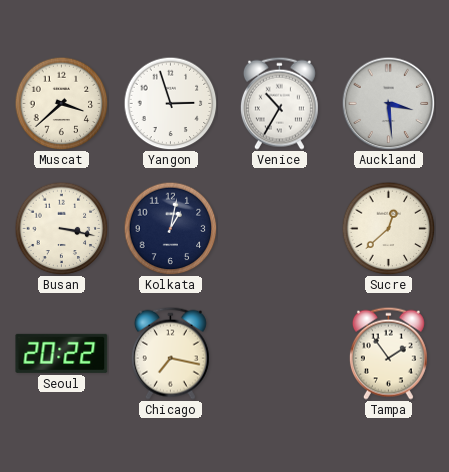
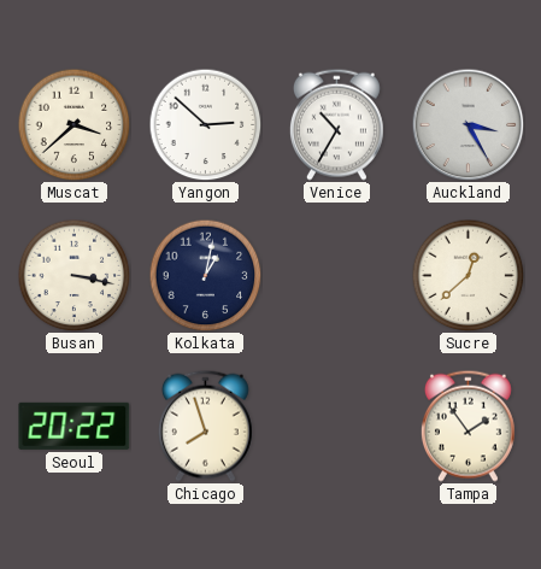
Yangon: 2:57 -> 2:52 (205, 124)
Auckland: 3:29 -> 3:25 (468, 124)
Chicago: 7:17 -> 7:57 (205, 426)
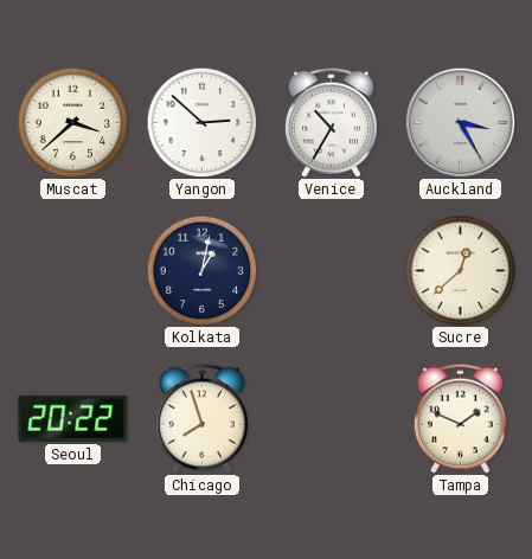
Busan: 3:17 -> none (73, 275)
Tampa: 1:54 -> 1:49 (460, 418)
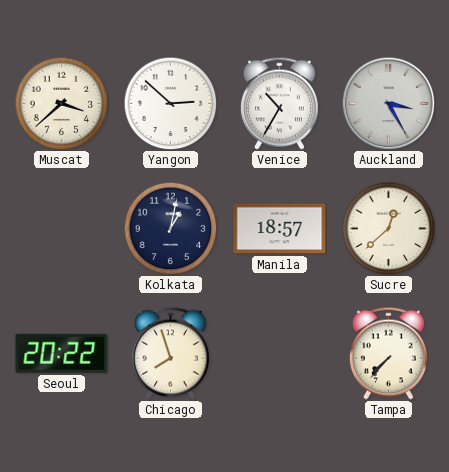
Manila: none -> 18:57 (280, 229)
Tampa: 1:49 -> 7:37 (388, 353)
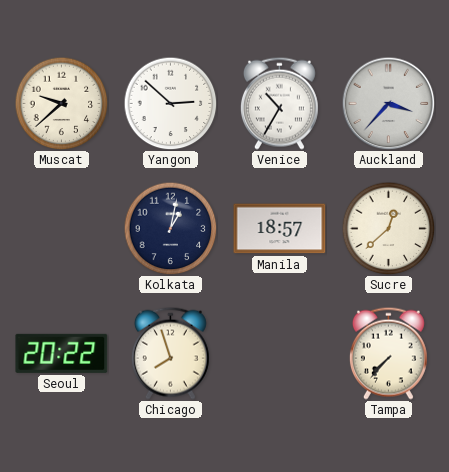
Muscat: 3:38 -> 9:38 (61, 103)
Auckland: 3:25 -> 3:37 (388, 103)
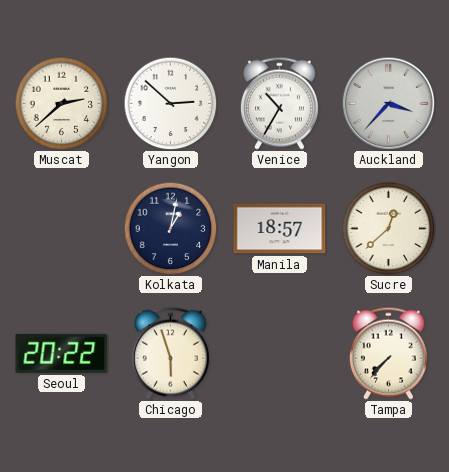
Muscat: 9:38 -> 2:38 (61, 103)
Chicago: 7:57 -> 5:57 (170, 353)
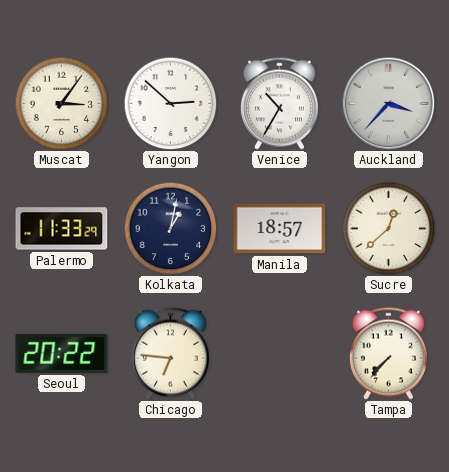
Muscat: 2:38 -> 3:06 (61, 103)
Palermo: none -> 11:33 (62, 229)
Chicago: 5:57 -> 6:46 (170, 353)
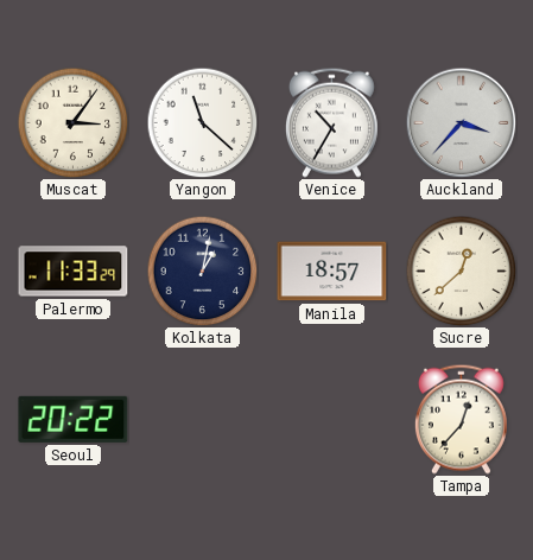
Yangon: 2:52 -> 11:22 (202, 122)
Chicago: 6:46 -> none (170, 353)
Tampa: 7:37 -> 12:37 (461, 419)
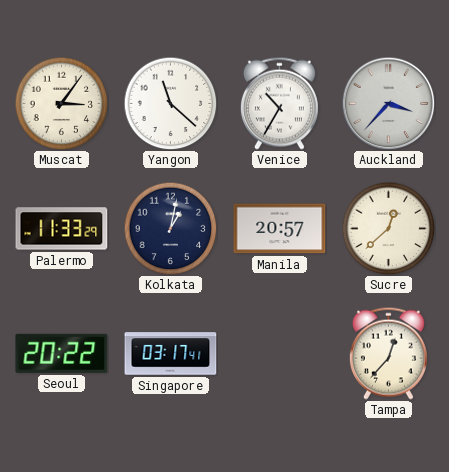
Manila: 18:57 -> 20:57 (280, 229)
Singapore: none -> 03:17 (171, 354)
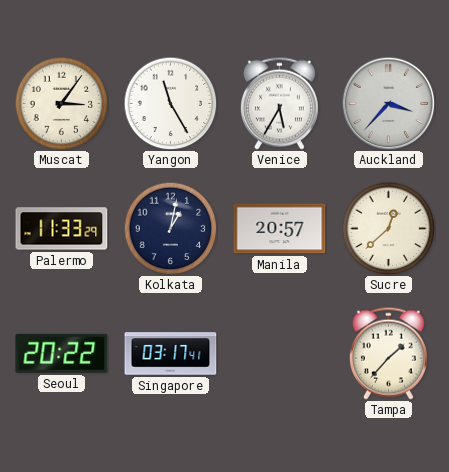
Yangon: 11:22 -> 11:25 (170, 103)
Venice: 10:35 -> 5:35 (279, 103)
Tampa: 12:37 -> 1:37 (388, 353)
